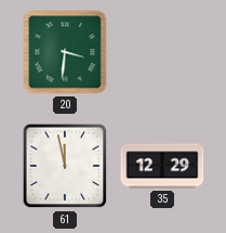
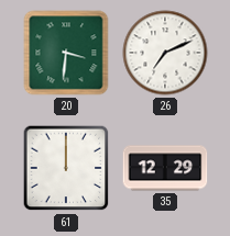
26: none -> 7:11 (165, 53)
61: 11:58 -> 12:00 (66, 168)
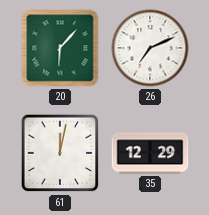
20: 3:31 -> 6:07 (60, 48)
61: 12:00 -> 12:02 (60, 153)
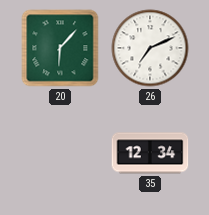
61: 12:02 -> none (60, 153)
35: 12:29 -> 12:34 (150, 153)
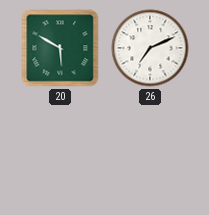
20: 6:07 -> 5:50 (60, 48)
35: 12:34 -> none (150, 153)
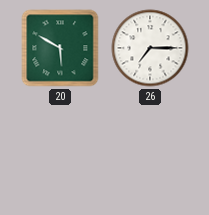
26: 7:11 -> 7:15 (150, 48)
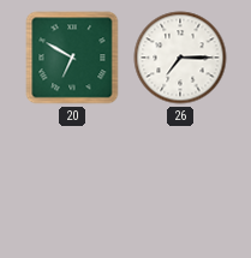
20: 5:50 -> 6:50 (72, 58)
